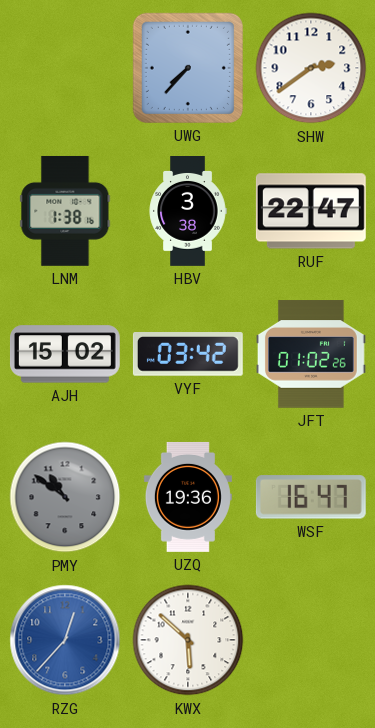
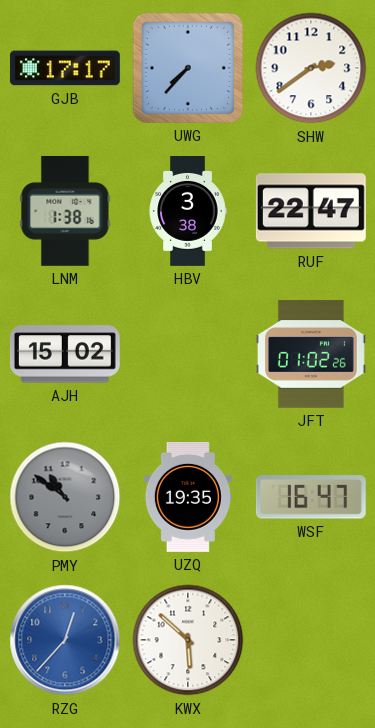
GJB: none -> 17:17 (65, 68)
VYF: 03:42 -> none (188, 355)
UZQ: 19:36 -> 19:35 (188, 497)
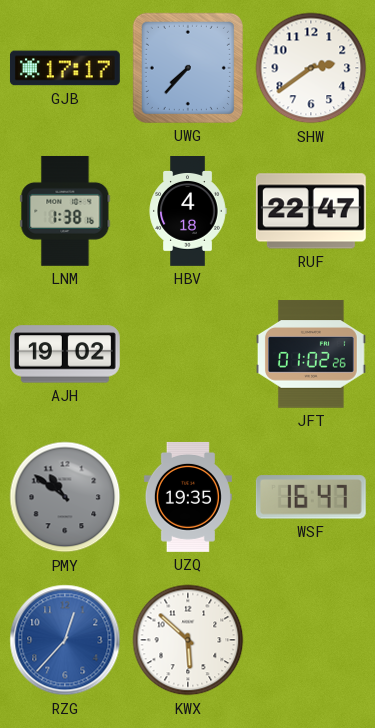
HBV: 3:38 -> 4:18 (188, 212)
AJH: 15:02 -> 19:02 (65, 354)
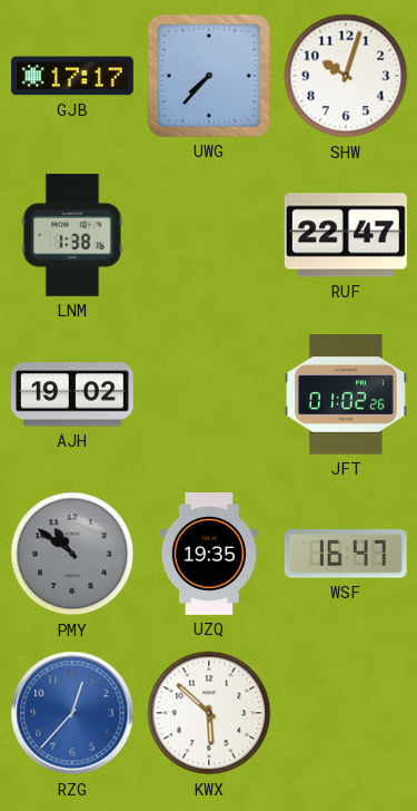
SHW: 2:39 -> 10:03 (346, 76)
HBV: 4:18 -> none (188, 212)
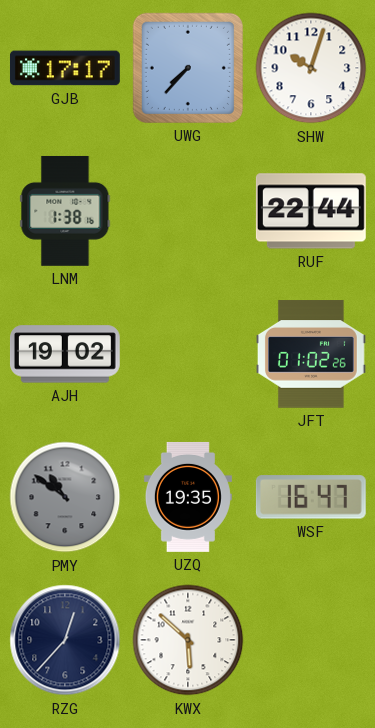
RUF: 22:47 -> 22:44 (311, 211)
RZG dial: blue -> navy (65, 640)
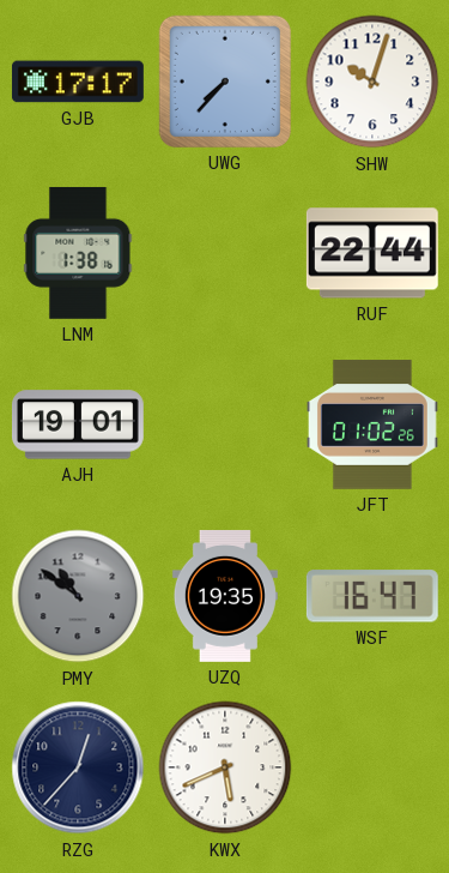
AJH: 19:02 -> 19:01 (78, 425)
KWX: 5:52 -> 5:41 (225, 767)
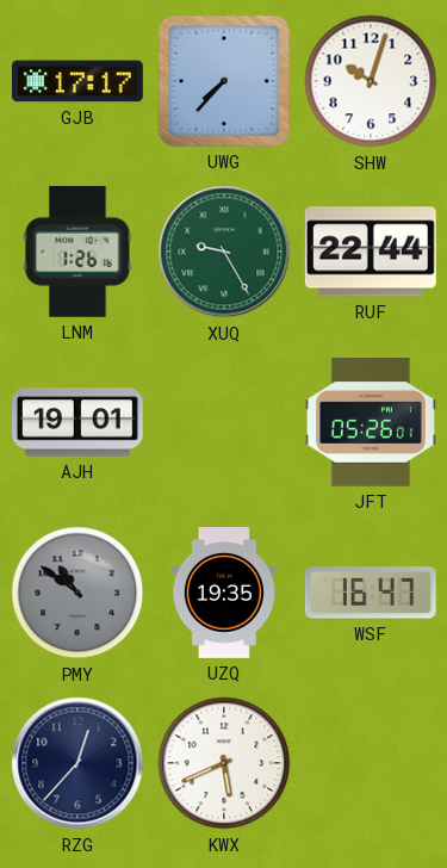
LNM: 1:38 -> 1:26 (77, 252)
XUQ: none -> 9:25 (224, 252)
JFT: 01:02 -> 05:26 (371, 422)
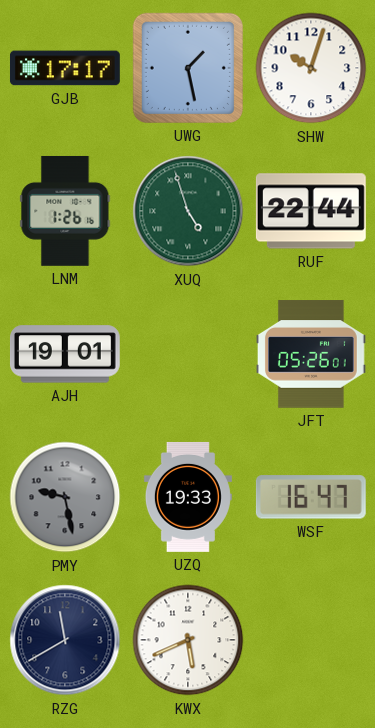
UWG: 7:37 -> 1:28 (188, 68)
XUQ: 9:25 -> 4:57 (188, 211)
PMY: 10:51 -> 9:28 (65, 497)
UZQ: 19:35 -> 19:33 (188, 497)
RZG: 12:37 -> 11:40 (65, 640)
